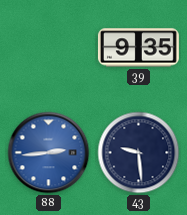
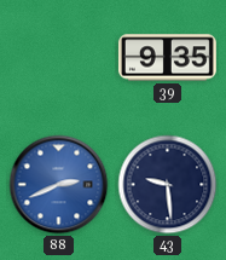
88: 2:44 -> 2:41 (59, 185)
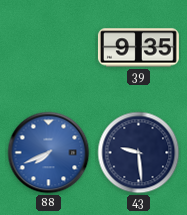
88: 2:41 -> 7:41 (49, 153)
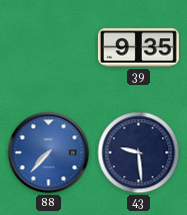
88: 7:41 -> 7:37 (49, 153)
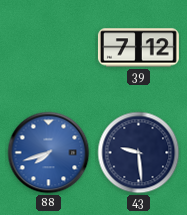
39: 9:35 -> 7:12 (138, 48)
88: 7:37 -> 7:42 (49, 153)
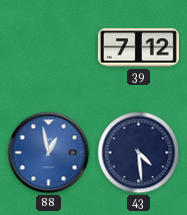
88: 7:42 -> 12:58 (49, 153)
43: 9:29 -> 4:29 (139, 153)
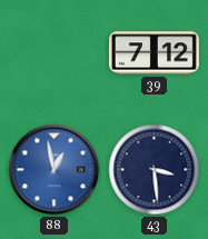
43: 4:29 -> 3:29 (155, 170)
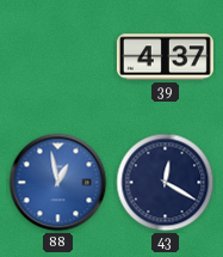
39: 7:12 -> 4:37 (165, 57)
43: 3:29 -> 12:20 (166, 183)
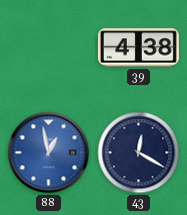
39: 4:37 -> 4:38 (138, 48)
